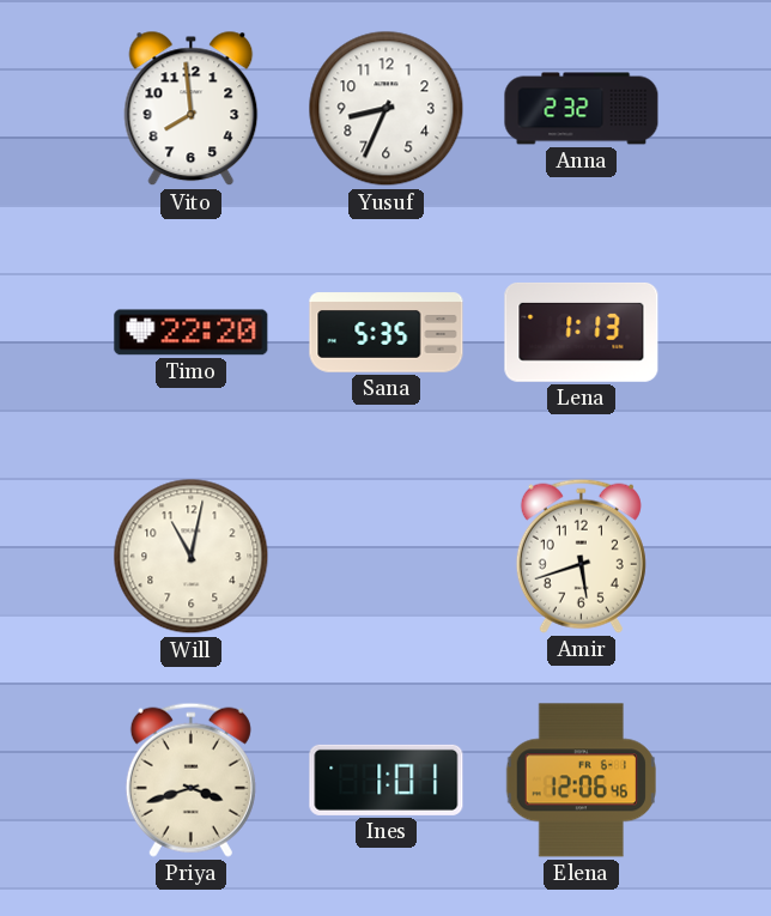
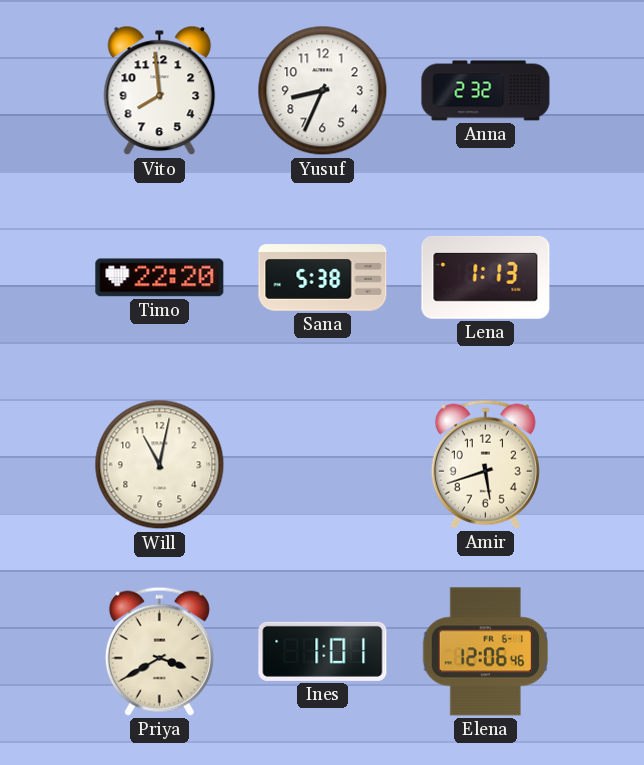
Sana: 5:35 -> 5:38 (323, 278)
Priya: 3:42 -> 3:40 (159, 651)
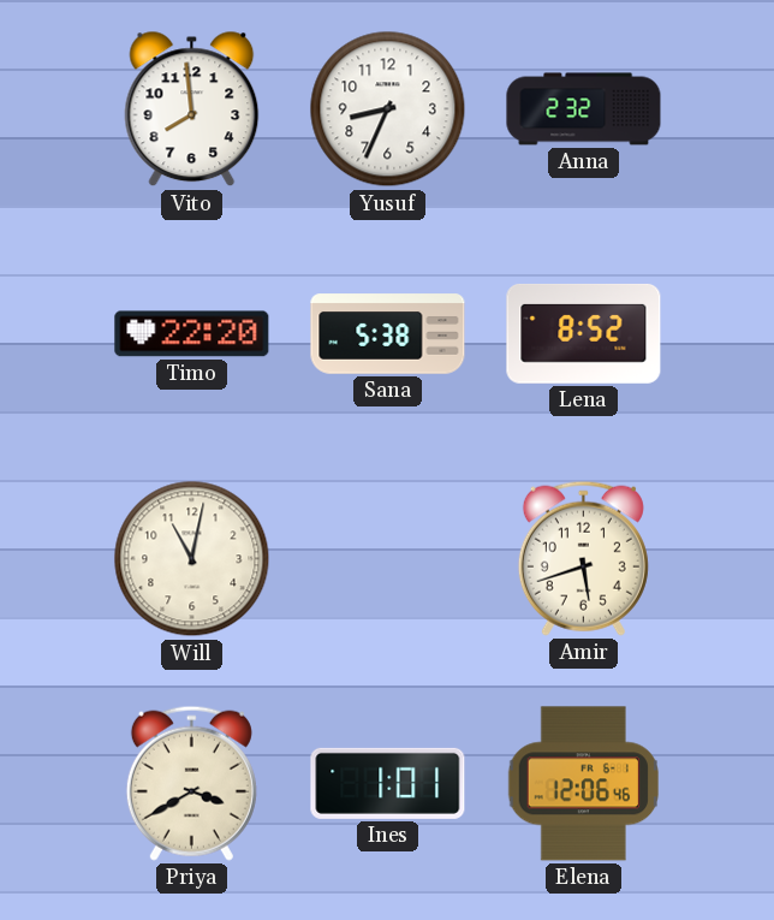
Lena: 1:13 -> 8:52 (584, 333)
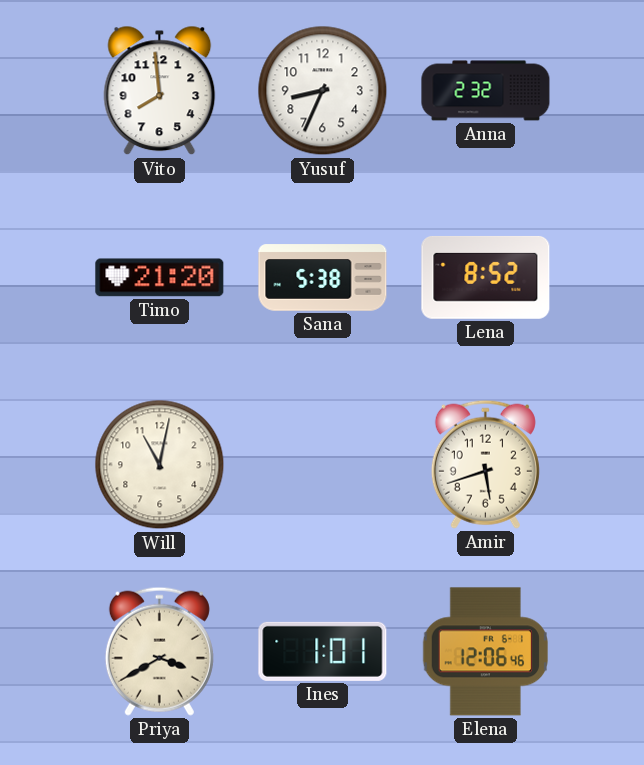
Timo: 22:20 -> 21:20 (160, 278)
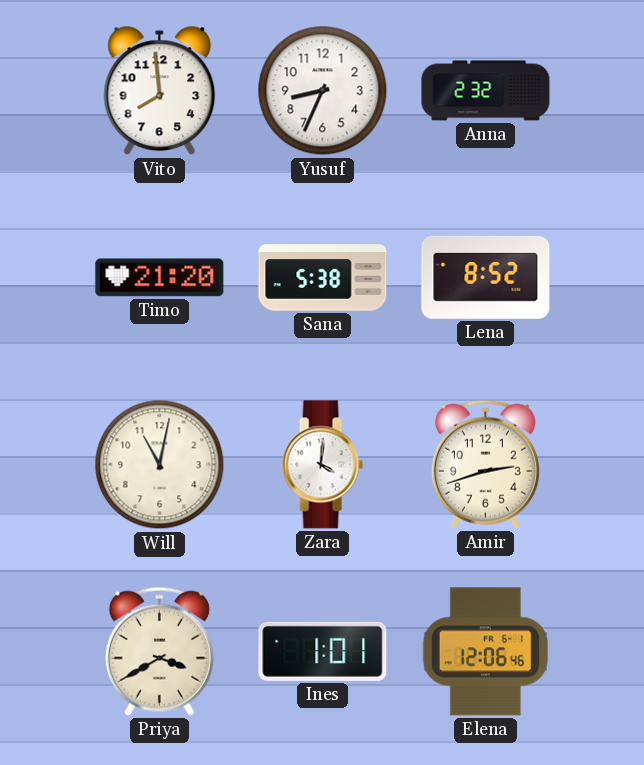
Zara: none -> 4:01 (322, 465)
Amir: 5:42 -> 2:42 (485, 464)
